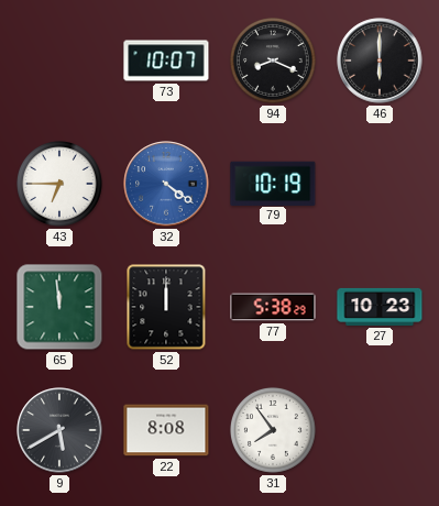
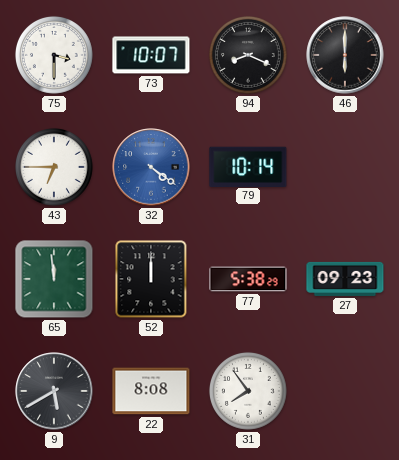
75: none -> 3:30 (54, 55)
79: 10:19 -> 10:14 (248, 166)
27: 10:23 -> 09:23 (345, 279)
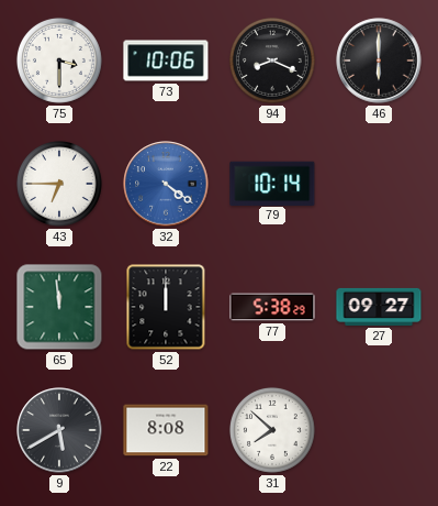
73: 10:07 -> 10:06 (166, 61)
27: 09:23 -> 09:27 (379, 307)
31: 7:54 -> 7:52 (272, 430)
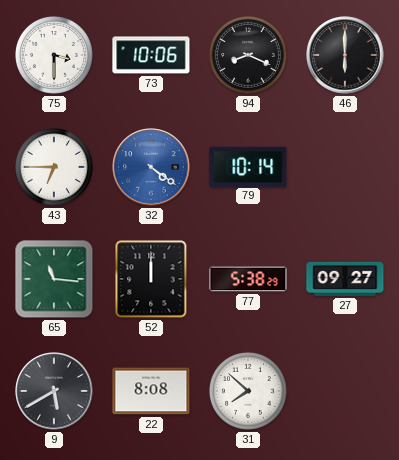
65: 11:59 -> 11:16 (54, 279)
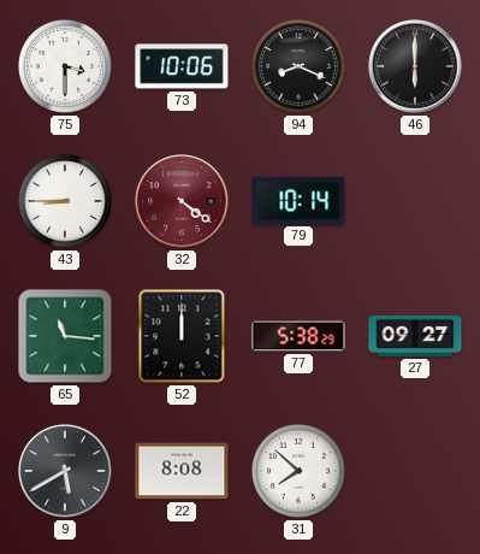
43: 6:45 -> 8:45 (65, 201)
32 dial: blue -> burgundy (182, 201)
